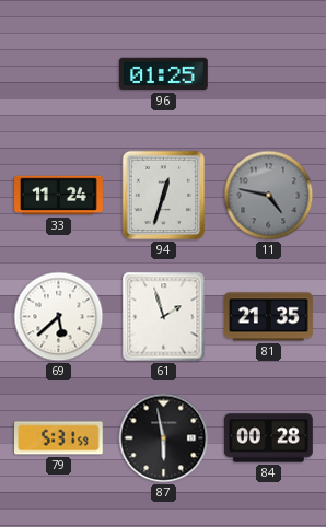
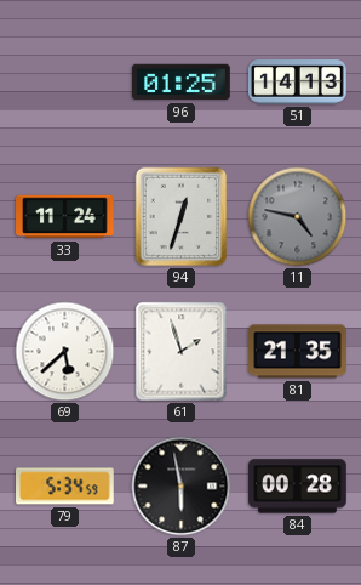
51: none -> 14:13 (298, 83)
79: 5:31 -> 5:34 (65, 487)
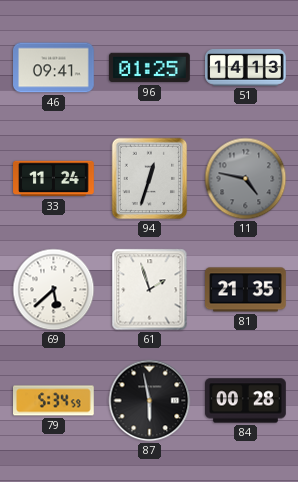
46: none -> 09:41 (54, 68)
